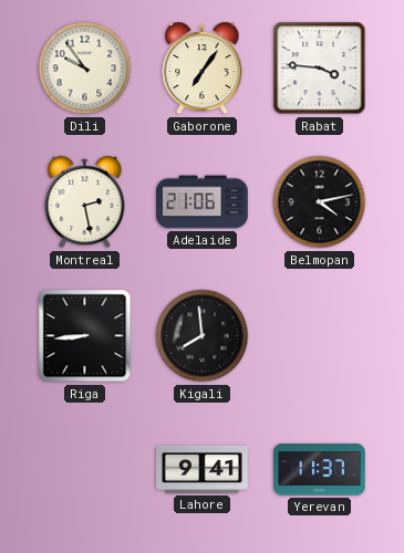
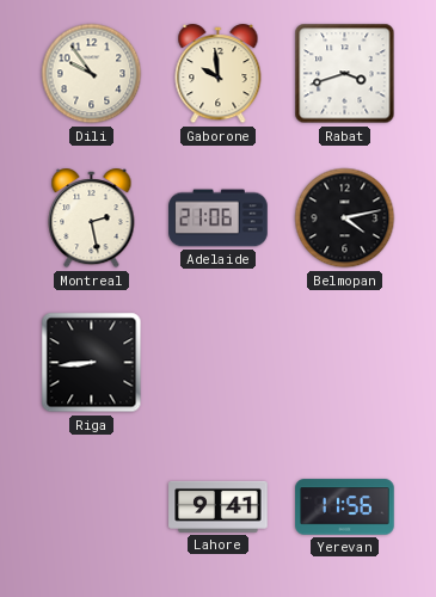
Gaborone: 7:06 -> 9:59 (219, 75)
Rabat: 3:46 -> 3:42 (345, 74)
Kigali: 7:59 -> none (203, 336)
Yerevan: 11:37 -> 11:56 (345, 507)
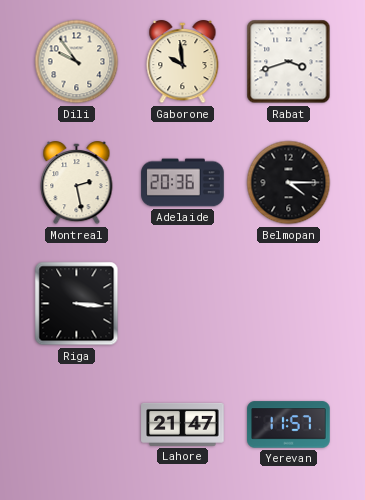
Adelaide: 21:06 -> 20:36 (183, 183)
Belmopan: 4:13 -> 4:15 (289, 183)
Riga: 8:44 -> 3:16 (77, 304)
Lahore: 9:41 -> 21:47 (183, 424)
Yerevan: 11:56 -> 11:57 (289, 425)
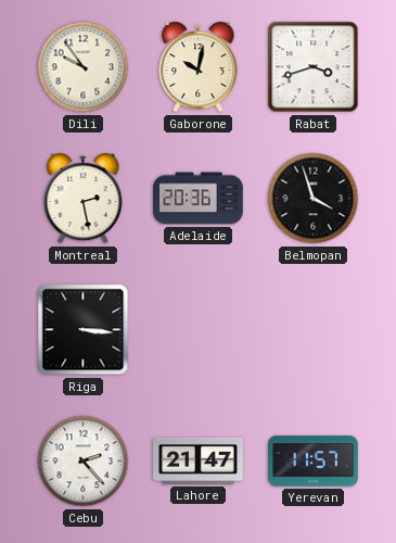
Gaborone: 9:59 -> 10:02 (199, 68)
Belmopan: 4:15 -> 3:57 (314, 199)
Cebu: none -> 2:23 (84, 462)
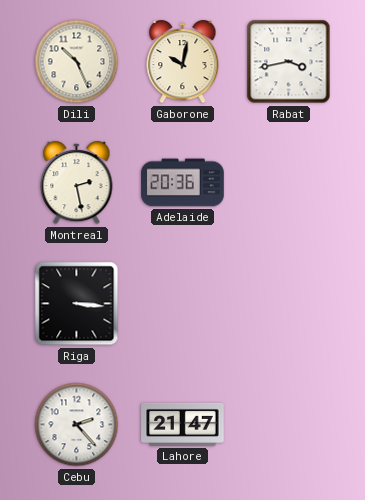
Dili: 9:54 -> 10:26 (77, 62)
Rabat: 3:42 -> 3:43 (289, 62)
Belmopan: 3:57 -> none (314, 199)
Yerevan: 11:57 -> none (314, 462)
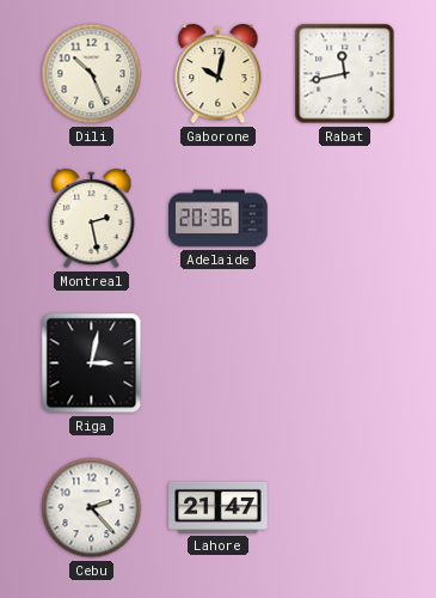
Rabat: 3:43 -> 11:43 (345, 74)
Riga: 3:16 -> 3:02 (92, 364)
